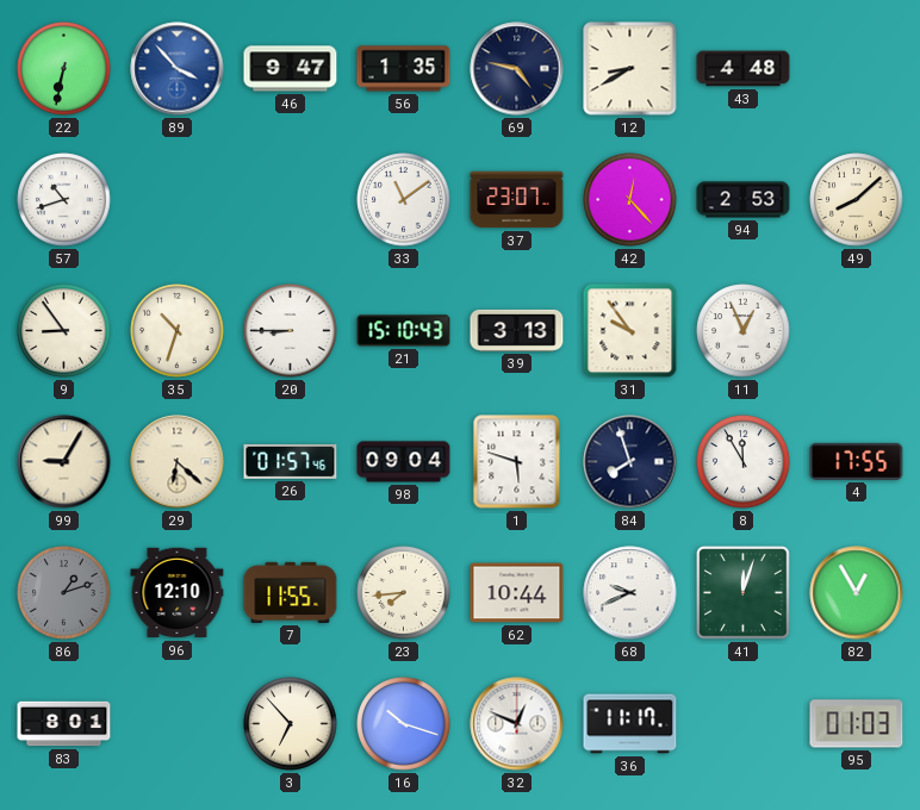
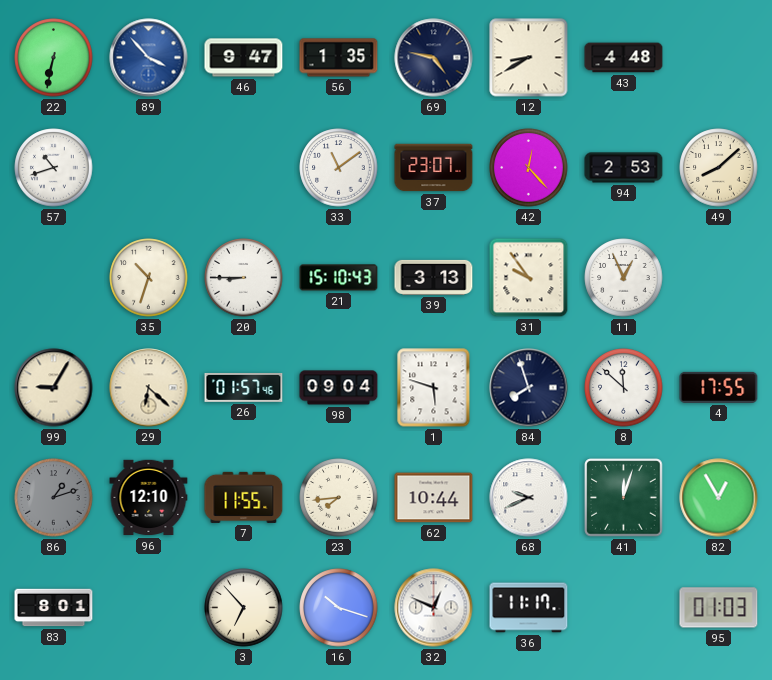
9: 8:54 -> none (64, 331)
8: 11:55 -> 11:52 (624, 388)
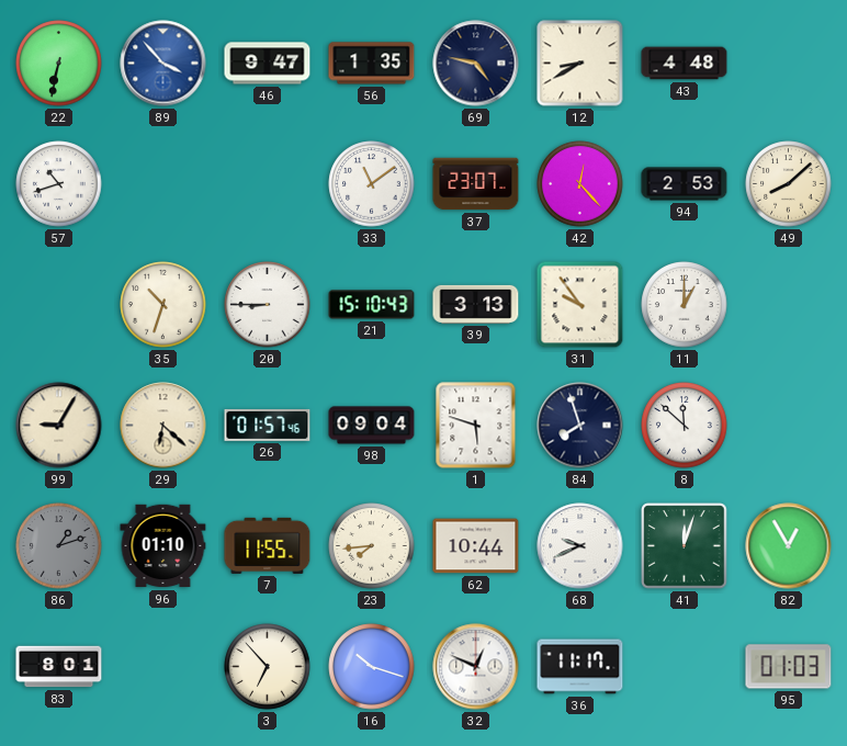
11: 12:56 -> 1:00 (685, 305)
4: 17:55 -> none (719, 387)
96: 12:10 -> 01:10 (163, 546)
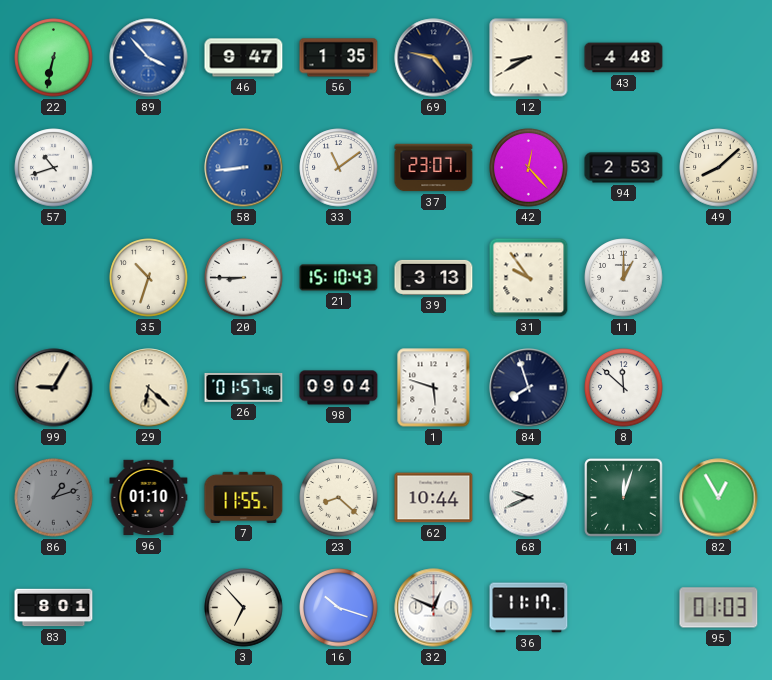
58: none -> 8:44 (244, 168)
23: 7:44 -> 8:22 (339, 498)
